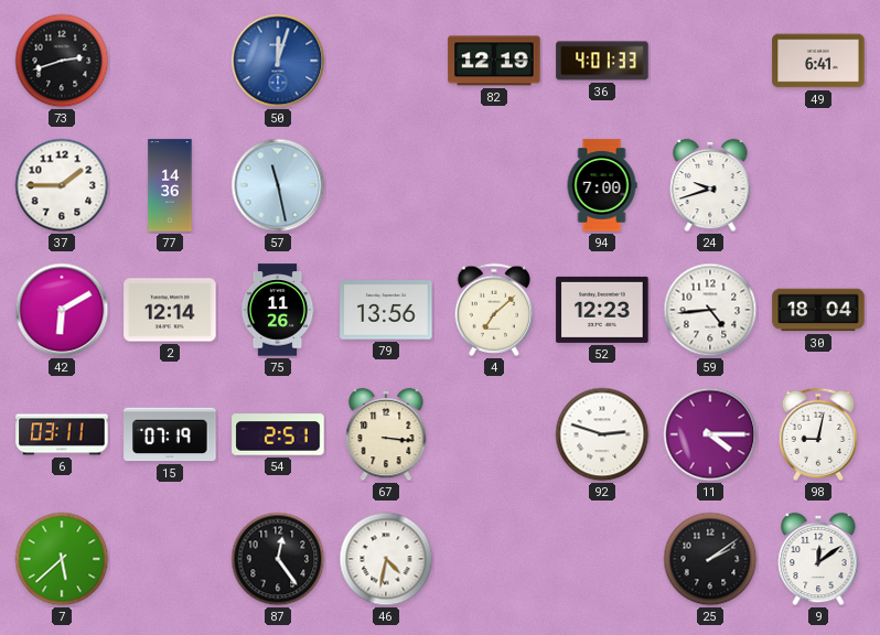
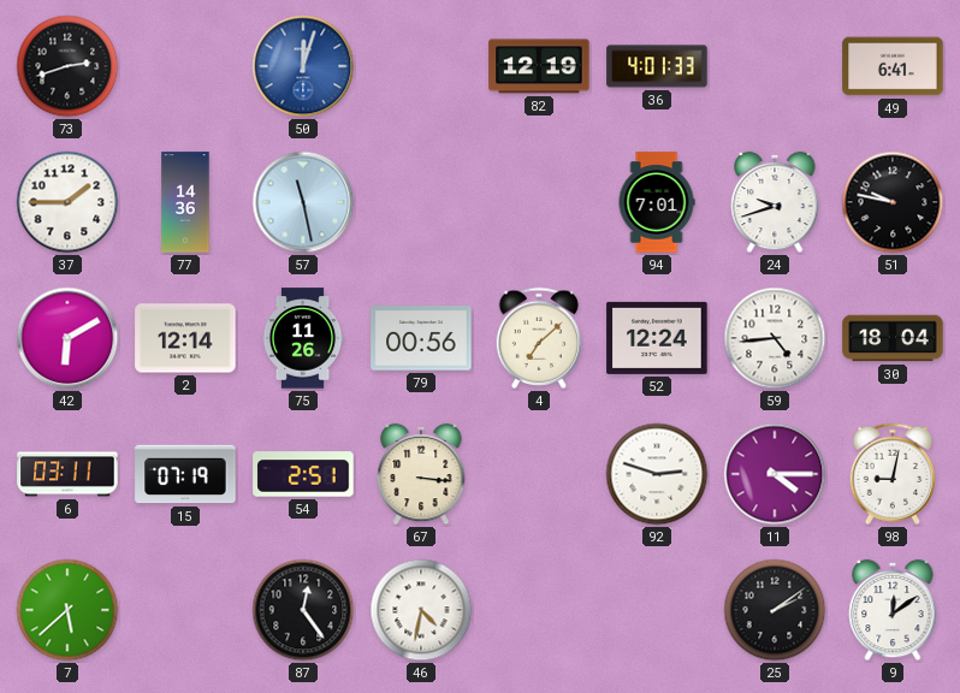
94: 7:00 -> 7:01 (657, 202)
51: none -> 9:47 (893, 202)
79: 13:56 -> 00:56 (421, 338)
52: 12:23 -> 12:24 (657, 338)
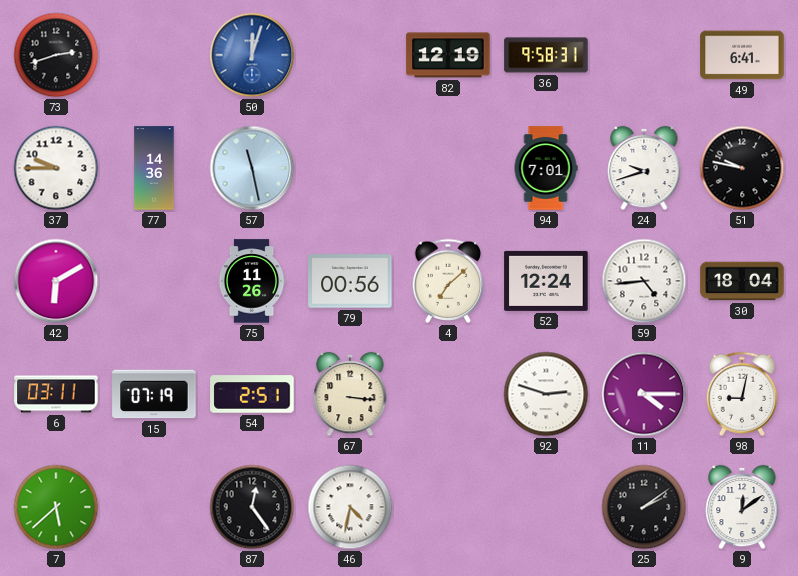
36: 4:01 -> 9:58 (546, 55)
37: 1:45 -> 9:45 (56, 168)
2: 12:14 -> none (185, 338)
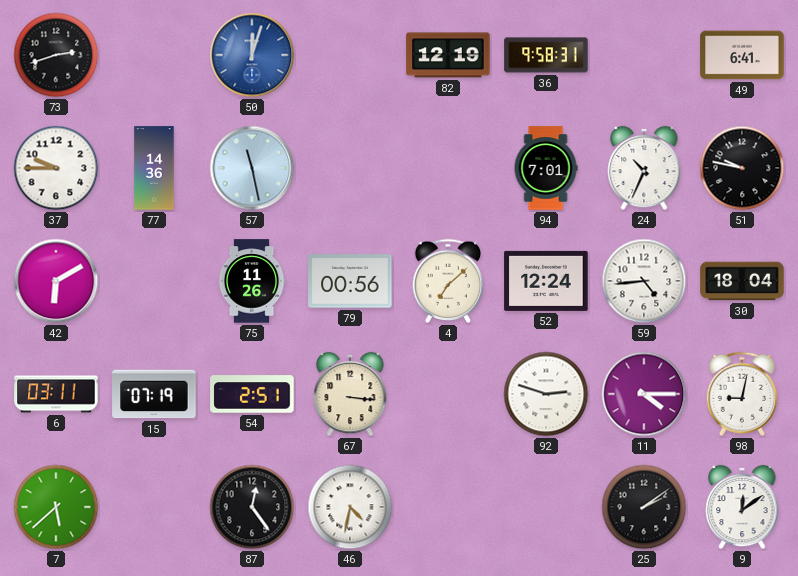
24: 9:42 -> 10:34 (644, 168)
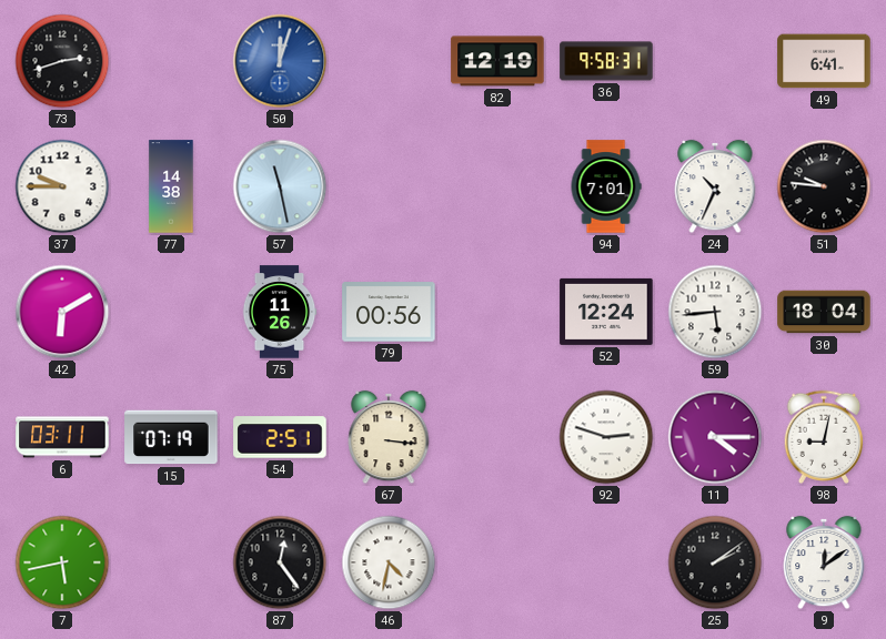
77: 14:36 -> 14:38 (171, 186)
51: 9:47 -> 9:46 (824, 186)
4: 7:08 -> none (448, 281)
59: 4:44 -> 5:44 (715, 312)
7: 5:38 -> 5:43 (62, 562)
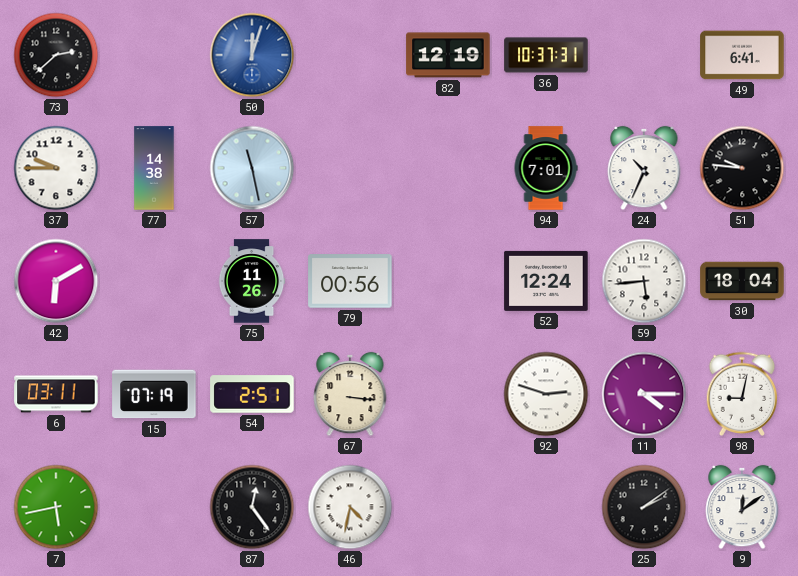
73: 2:42 -> 2:38 (56, 55)
36: 9:58 -> 10:37 (546, 55)
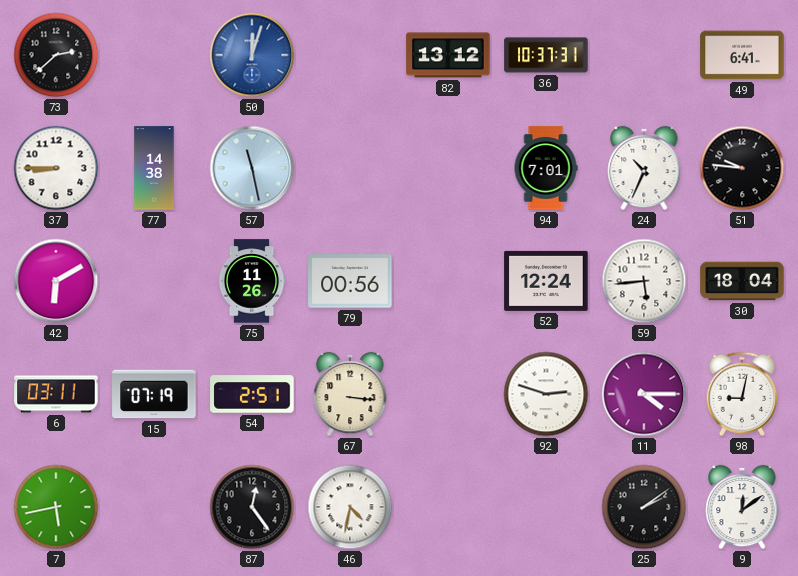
82: 12:19 -> 13:12 (448, 55)
37: 9:45 -> 8:45 (56, 168)
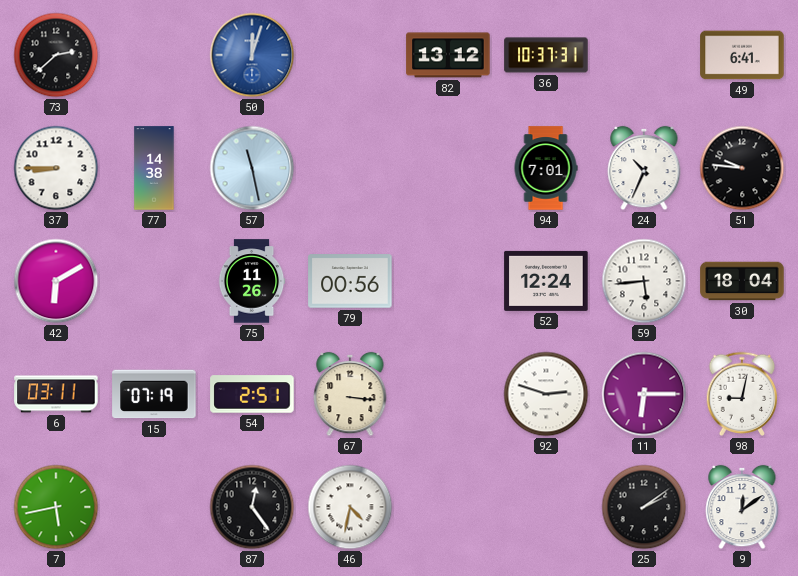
11: 4:15 -> 6:15 (644, 394)
